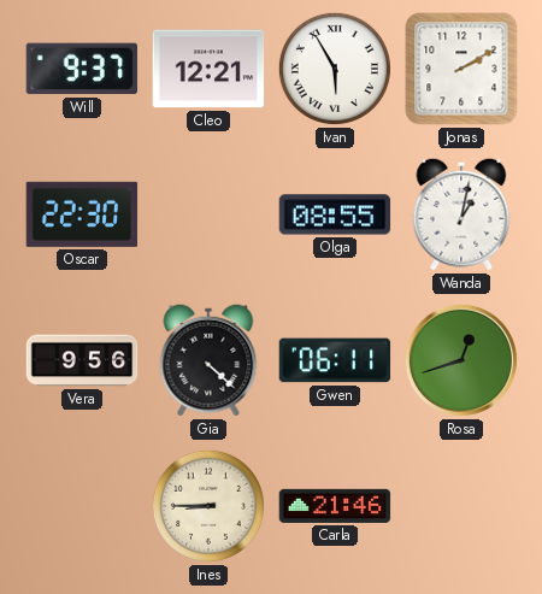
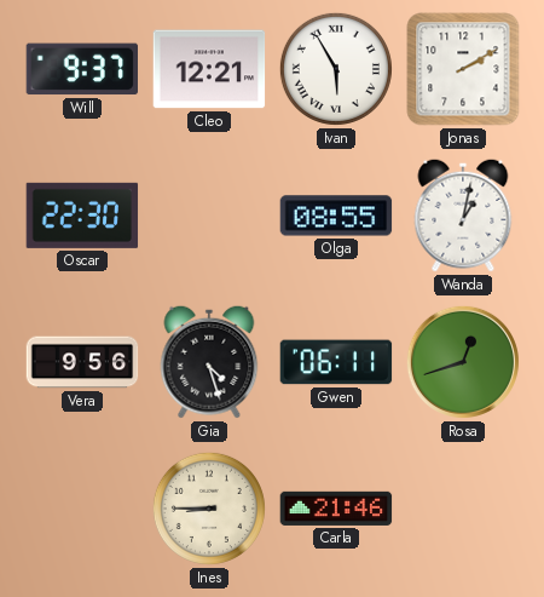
Gia: 4:22 -> 4:27 (209, 362)
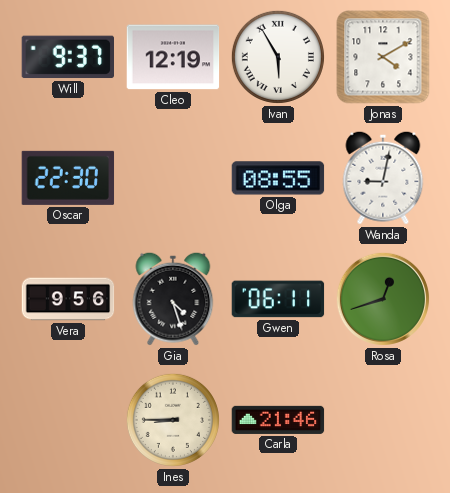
Cleo: 12:21 -> 12:19 (173, 57)
Jonas: 2:10 -> 4:10 (383, 57)
Wanda: 1:02 -> 9:02 (383, 178)
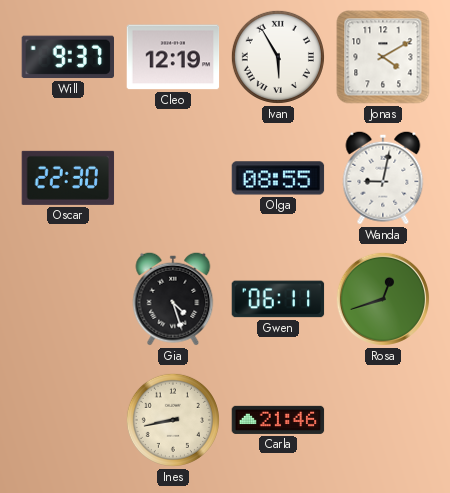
Vera: 9:56 -> none (68, 299)
Ines: 8:45 -> 8:43 (173, 420)
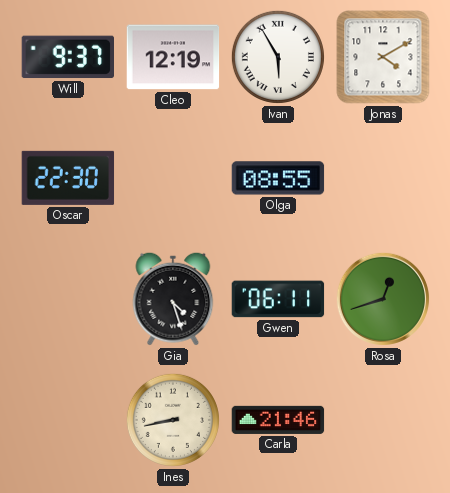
Wanda: 9:02 -> none (383, 178)
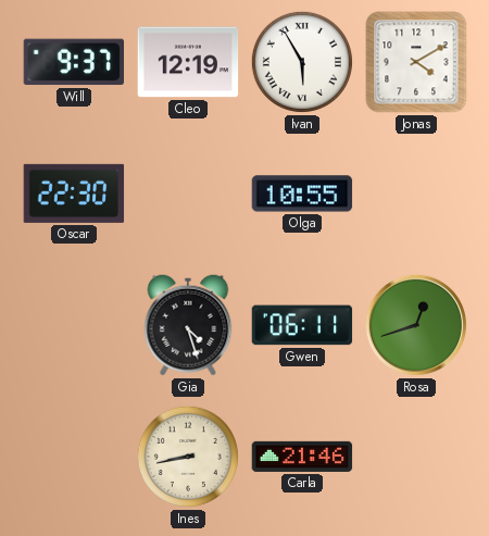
Olga: 08:55 -> 10:55 (302, 194)
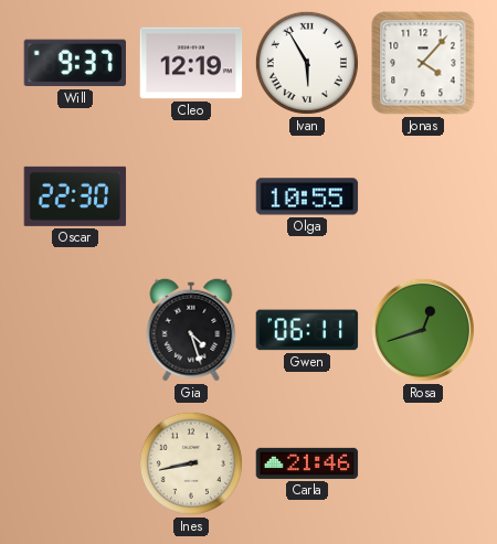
Jonas: 4:10 -> 4:07 (423, 63)
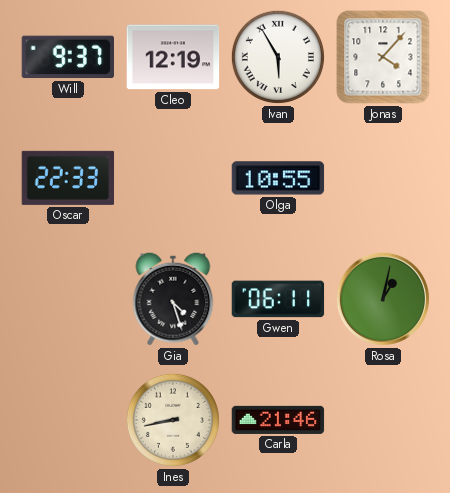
Oscar: 22:30 -> 22:33 (68, 178)
Rosa: 12:42 -> 1:02 (383, 299)
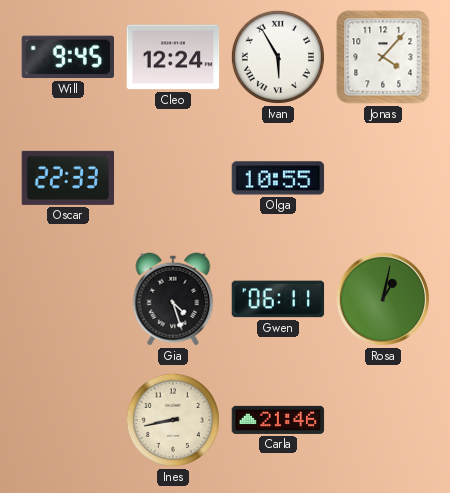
Will: 9:37 -> 9:45 (67, 57)
Cleo: 12:19 -> 12:24 (173, 57)
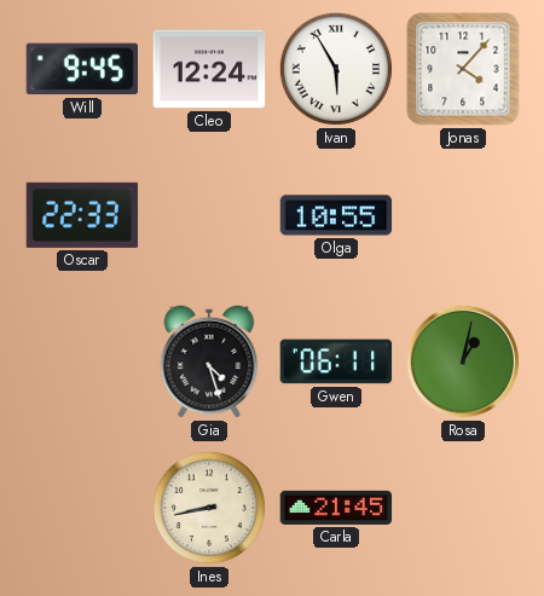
Carla: 21:46 -> 21:45 (336, 508)
